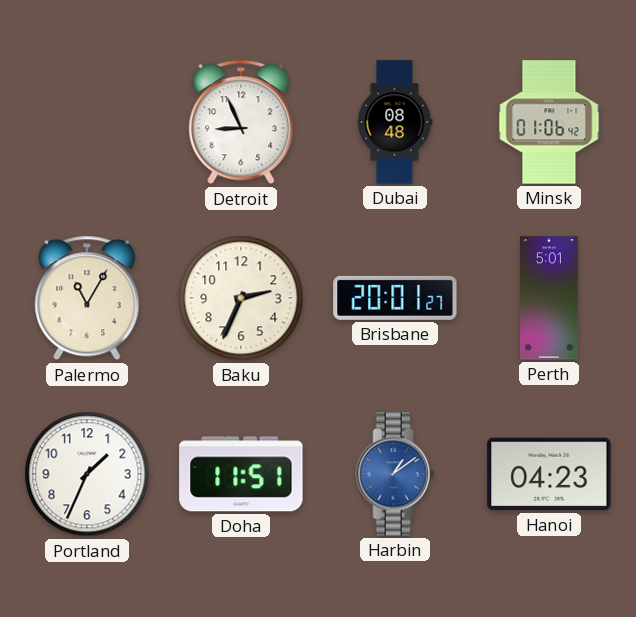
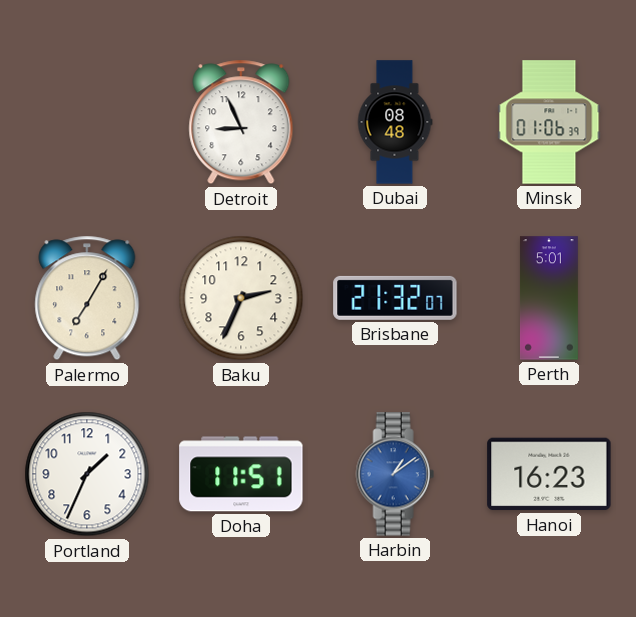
Minsk: 01:06:42 -> 01:06:39 (549, 122)
Palermo: 11:05 -> 7:05 (87, 298)
Brisbane: 20:01 -> 21:32 (395, 298)
Hanoi: 04:23 -> 16:23 (549, 474)
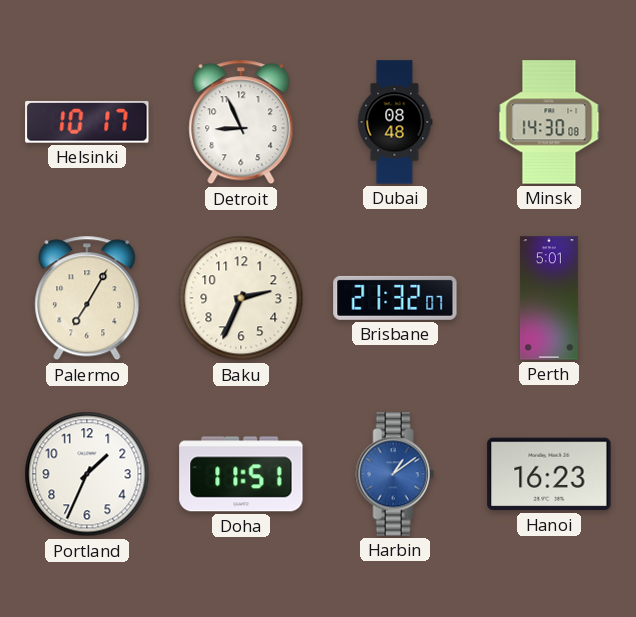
Helsinki: none -> 10:17 (87, 122)
Minsk: 01:06 -> 14:30 (549, 122)
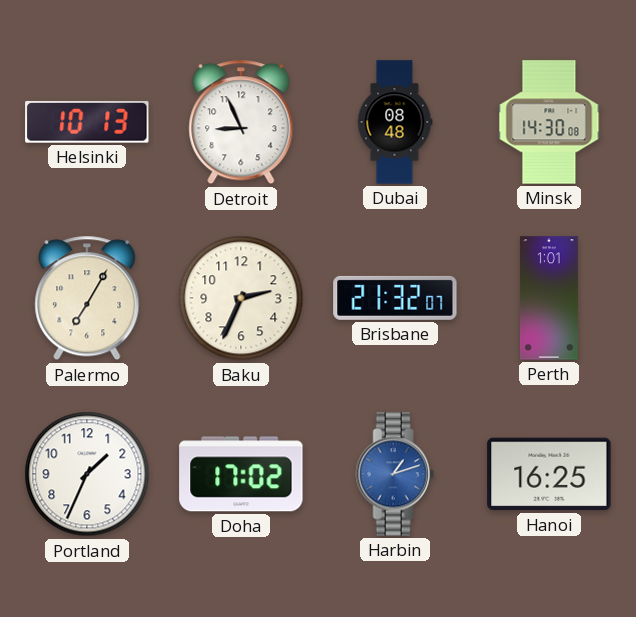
Helsinki: 10:17 -> 10:13 (87, 122)
Perth: 5:01 -> 1:01 (549, 298)
Doha: 11:51 -> 17:02 (241, 474)
Harbin: 1:09 -> 1:12 (395, 474)
Hanoi: 16:23 -> 16:25 (549, 474)
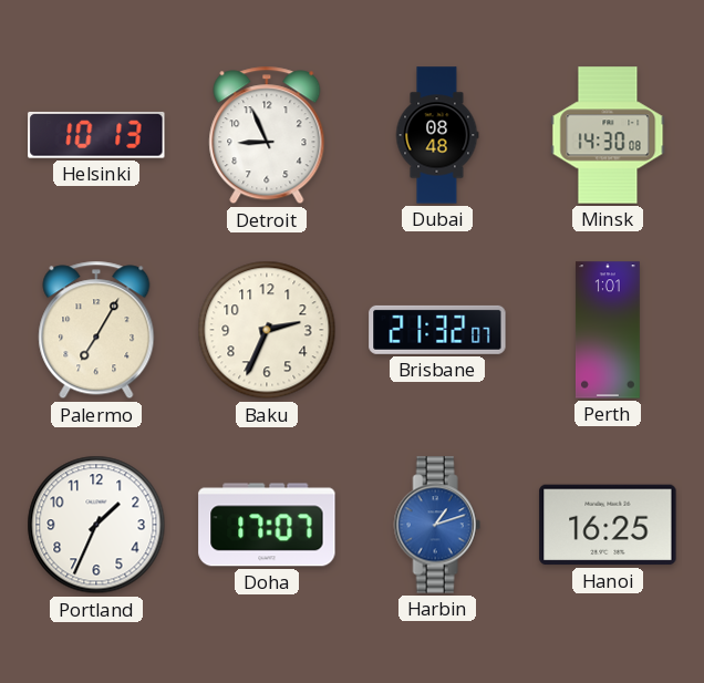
Doha: 17:02 -> 17:07 (267, 525)
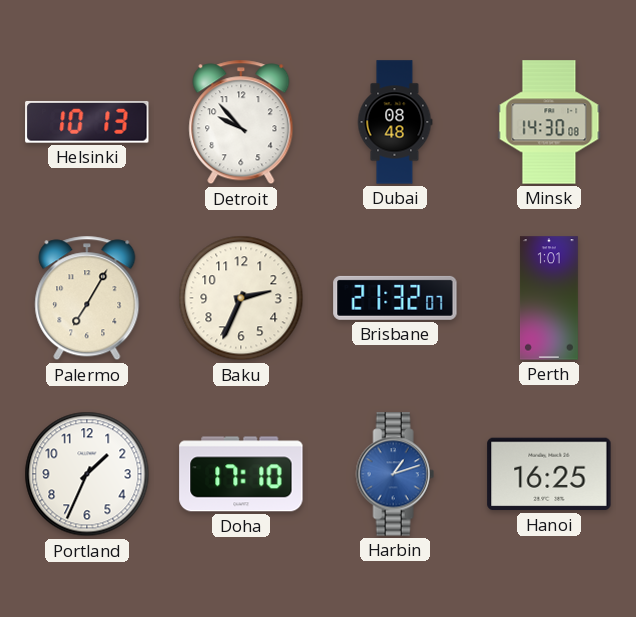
Detroit: 8:56 -> 9:53 (241, 122)
Doha: 17:07 -> 17:10 (241, 474)
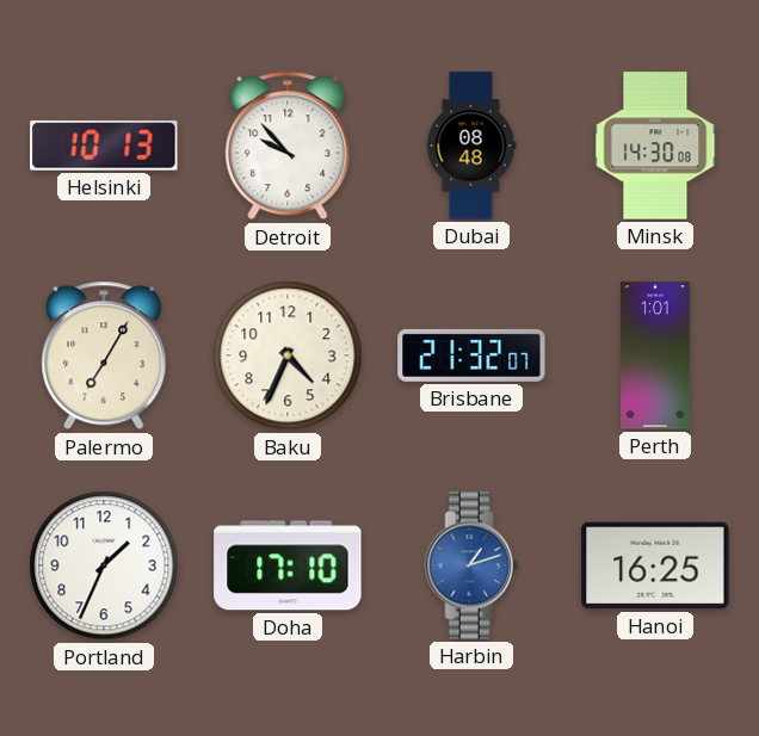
Baku: 2:34 -> 4:34 (288, 355)
